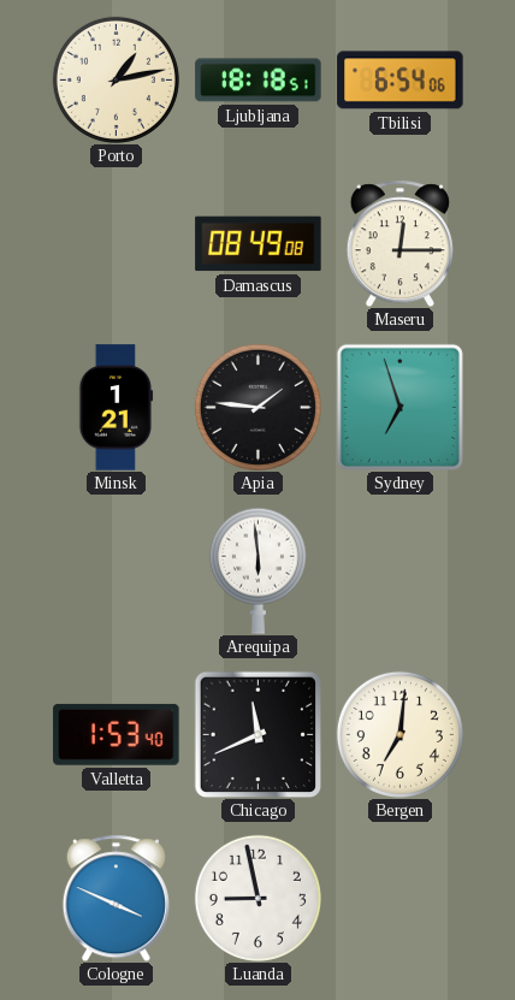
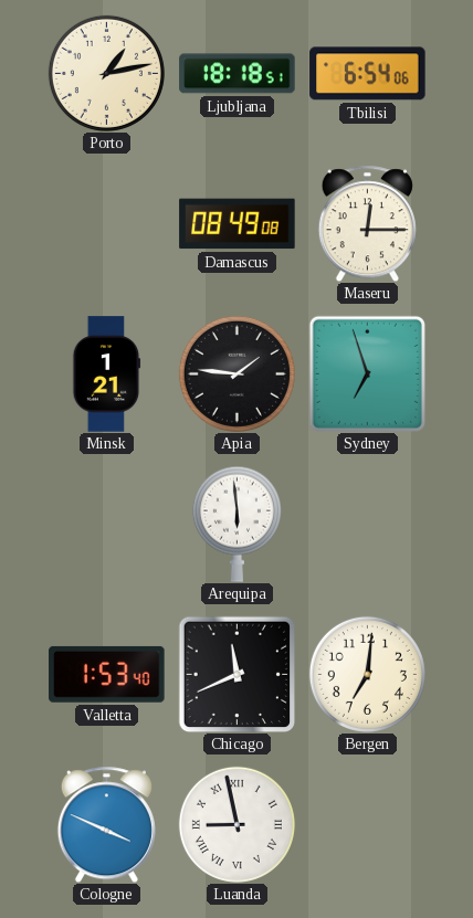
Luanda numerals: Arabic -> Roman (236, 824)
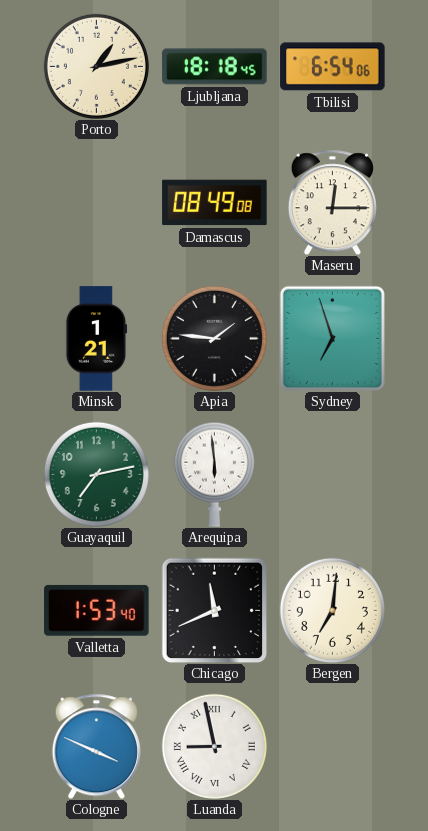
Ljubljana: 18:18:51 -> 18:18:45 (215, 67)
Guayaquil: none -> 7:13 (96, 474)
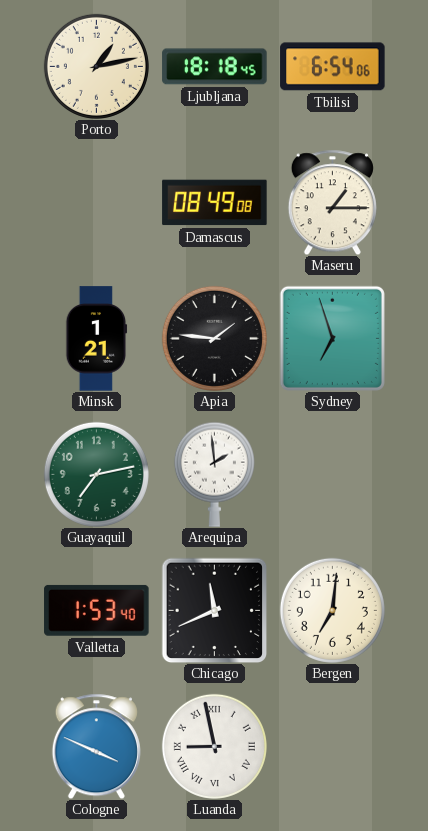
Maseru: 12:15 -> 1:15 (332, 202)
Arequipa: 5:59 -> 1:59 (214, 474)
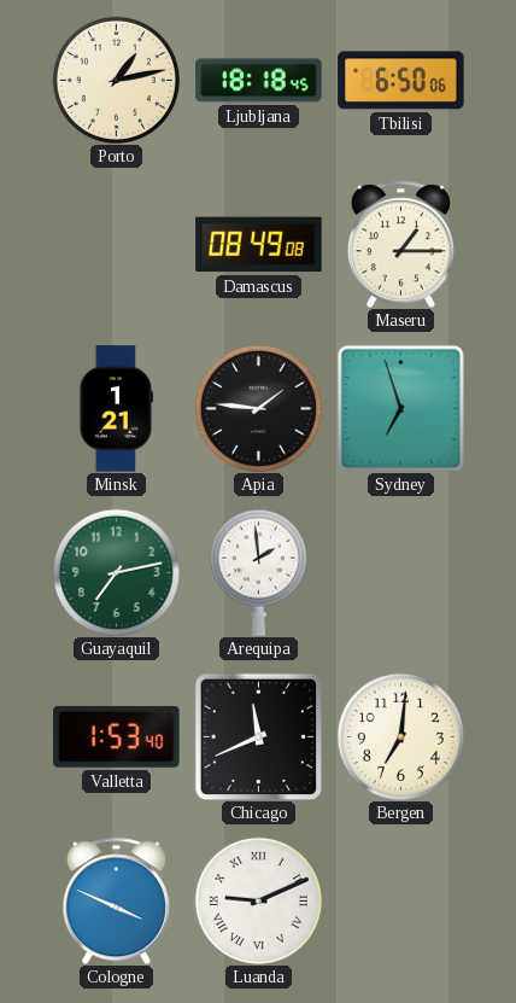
Tbilisi: 6:54 -> 6:50 (401, 81)
Luanda: 8:58 -> 9:11 (258, 900)
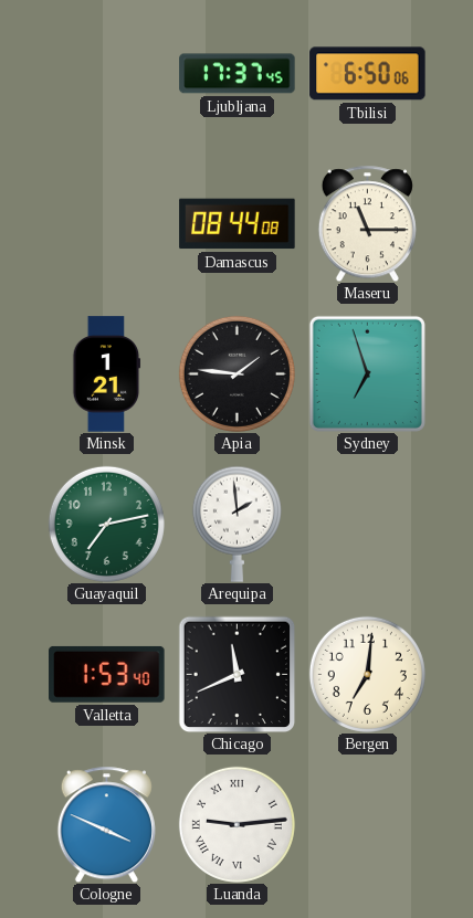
Porto: 1:13 -> none (116, 80)
Ljubljana: 18:18 -> 17:37 (238, 74)
Damascus: 08:49 -> 08:44 (238, 224)
Maseru: 1:15 -> 11:15 (367, 223)
Luanda: 9:11 -> 9:14 (236, 824)
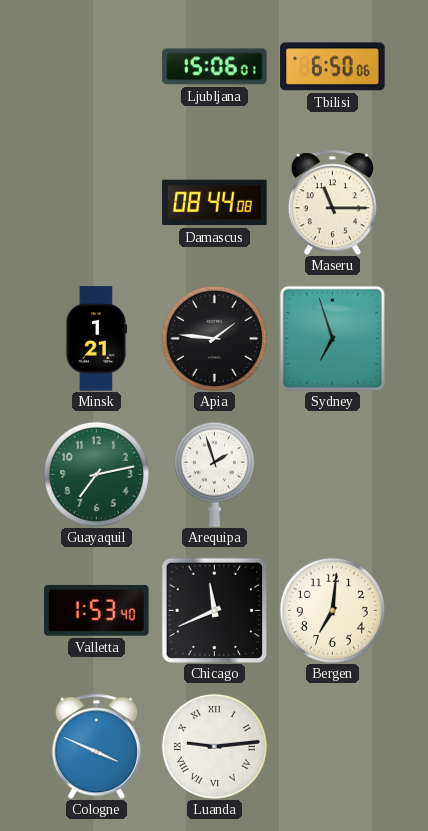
Ljubljana: 17:37 -> 15:06 (215, 67)
Arequipa: 1:59 -> 1:57 (214, 474)
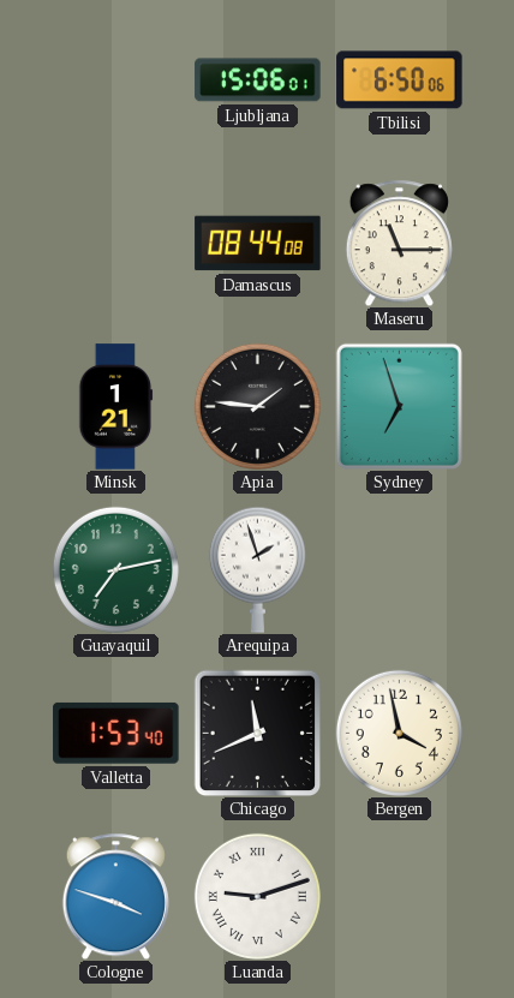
Bergen: 7:01 -> 3:58 (399, 733)
Cologne: 3:49 -> 3:48 (115, 896)
Luanda: 9:14 -> 9:12 (257, 896)
